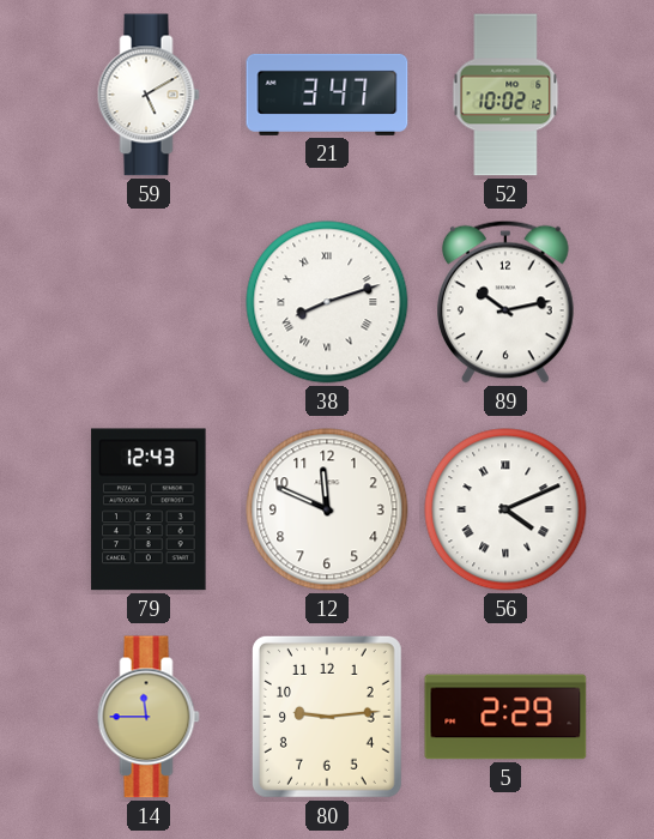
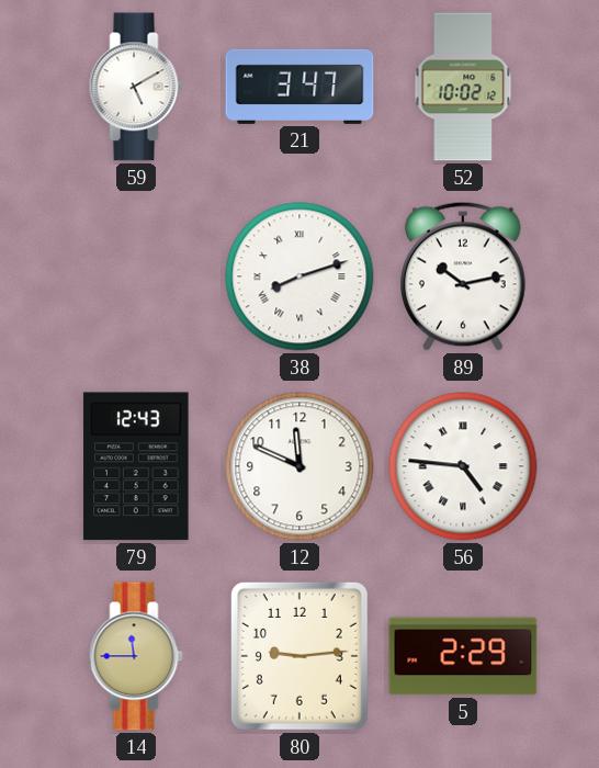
56: 4:11 -> 4:46 (463, 466)
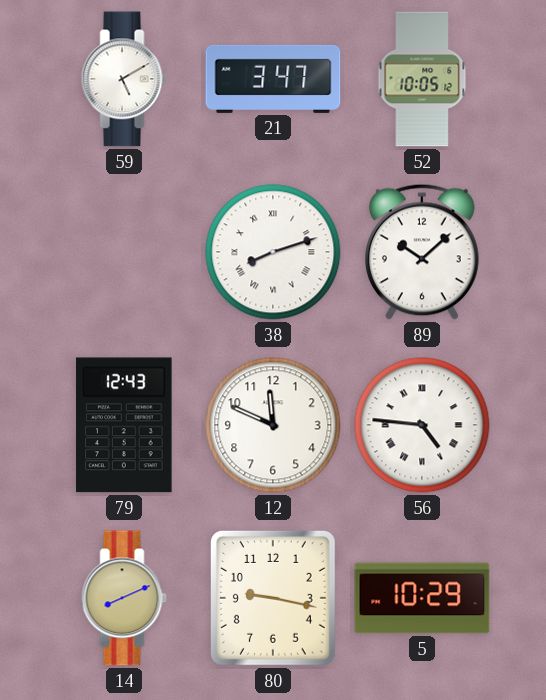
52: 10:02 -> 10:05 (422, 79)
89: 10:13 -> 10:08 (423, 252)
14: 11:45 -> 8:11 (124, 598)
80: 9:14 -> 9:17 (273, 598)
5: 2:29 -> 10:29 (422, 598)
